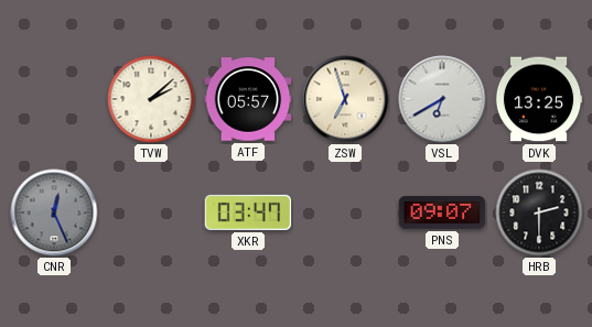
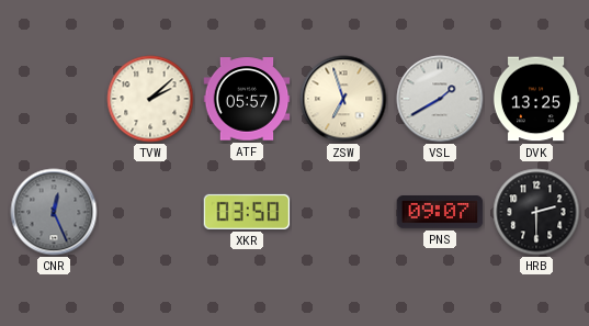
VSL: 6:40 -> 1:40 (440, 99)
XKR: 03:47 -> 03:50 (247, 212)
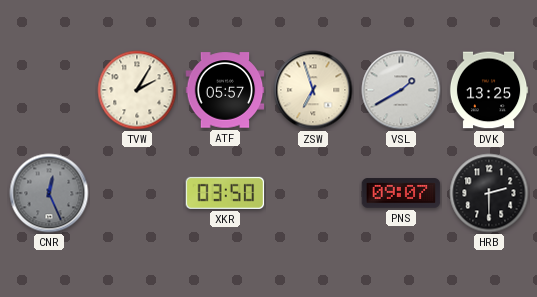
TVW: 2:08 -> 2:05 (137, 90)
